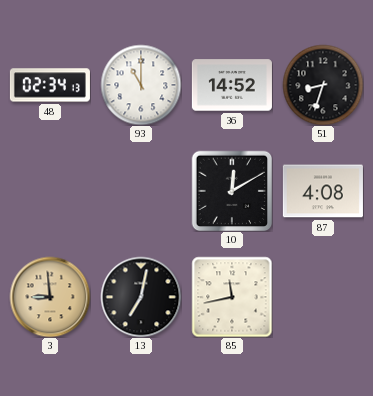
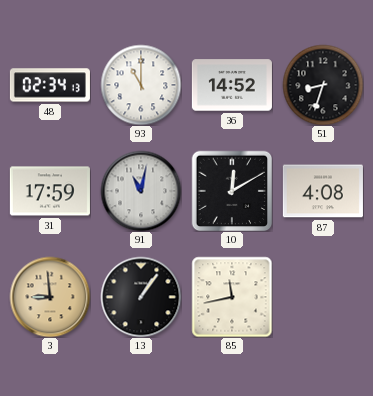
31: none -> 17:59 (50, 191)
91: none -> 11:02 (141, 191)
13: 7:02 -> 1:06 (141, 297)
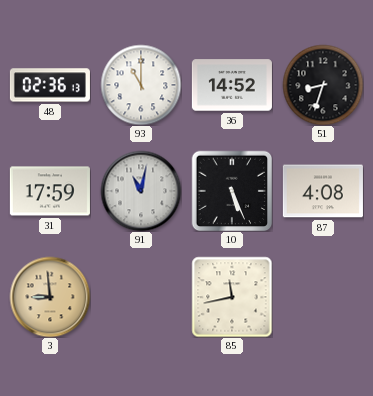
48: 02:34 -> 02:36 (50, 85)
10: 12:10 -> 5:26 (232, 191)
13: 1:06 -> none (141, 297)
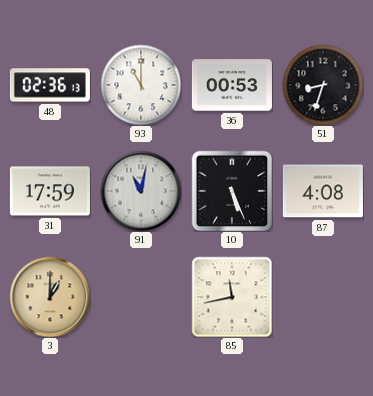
36: 14:52 -> 00:53 (232, 85)
3: 8:59 -> 1:00 (50, 297)
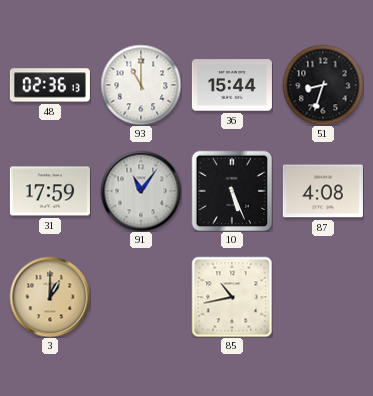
36: 00:53 -> 15:44 (232, 85)
91: 11:02 -> 11:06 (141, 191)
85: 11:43 -> 10:43 (232, 297)
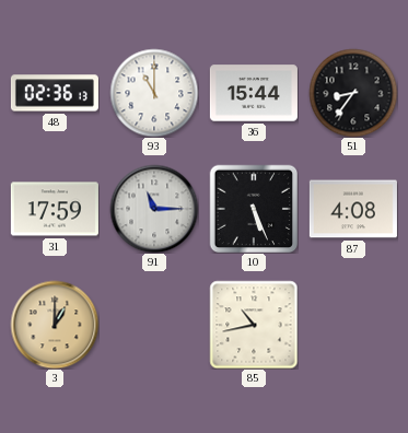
51: 8:33 -> 8:36 (353, 93)
91: 11:06 -> 11:15 (154, 209)
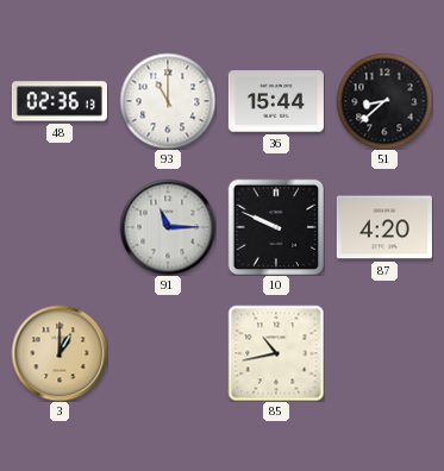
51: 8:36 -> 8:38 (384, 101)
31: 17:59 -> none (55, 209)
10: 5:26 -> 9:49 (276, 227)
87: 4:08 -> 4:20 (384, 227)
